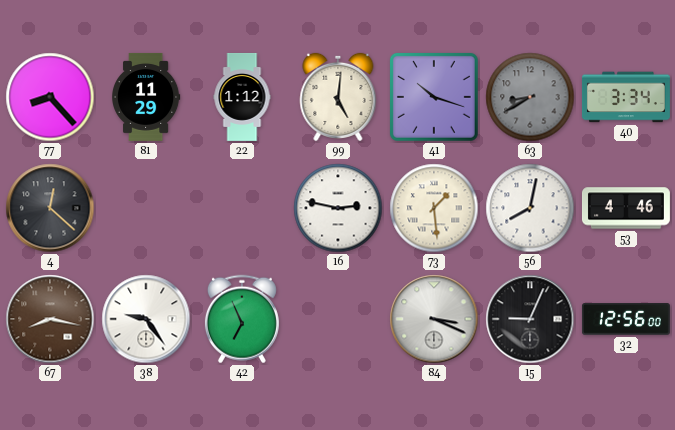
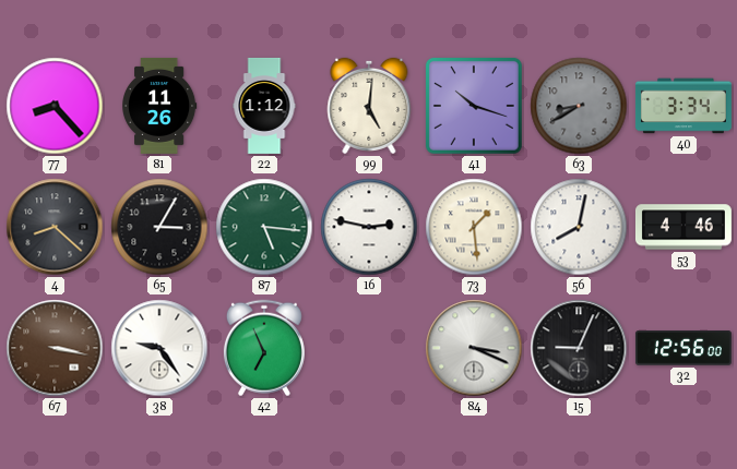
81: 11:29 -> 11:26 (161, 106)
4: 12:22 -> 8:22 (55, 227)
65: none -> 3:05 (159, 227)
87: none -> 5:16 (264, 227)
67: 8:17 -> 3:17 (55, 348)
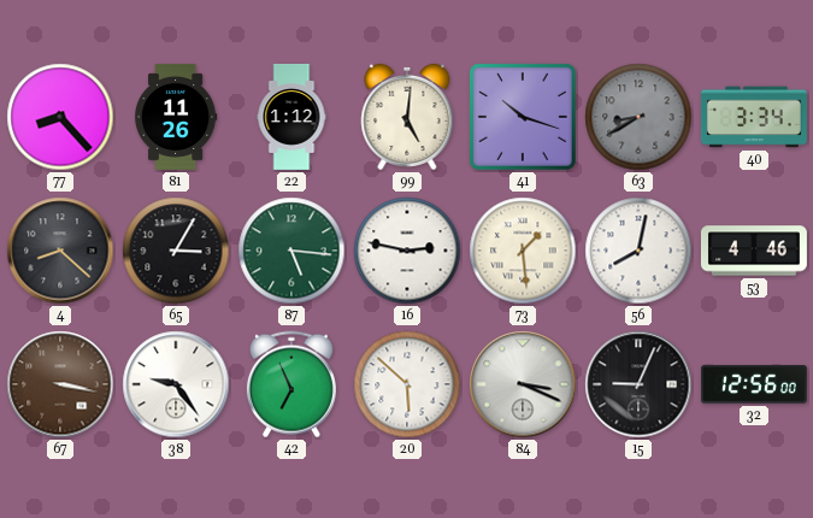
20: none -> 5:52 (407, 384)
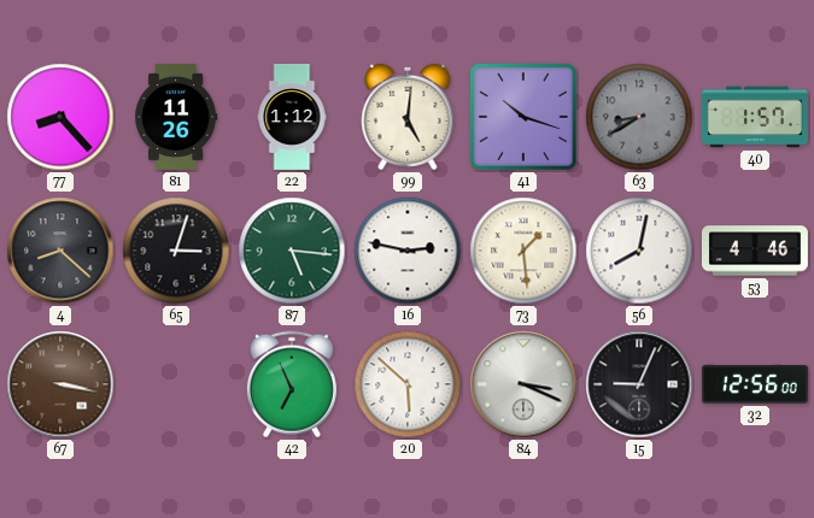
40: 3:34 -> 1:57 (755, 117)
65: 3:05 -> 3:03 (176, 251)
38: 9:24 -> none (176, 384)
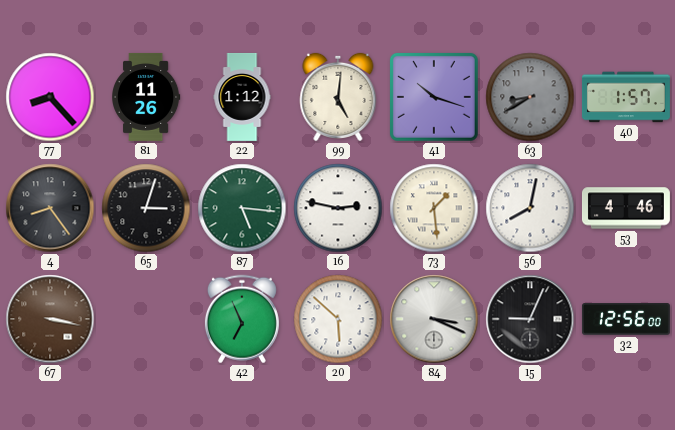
4: 8:22 -> 8:24 (50, 208)
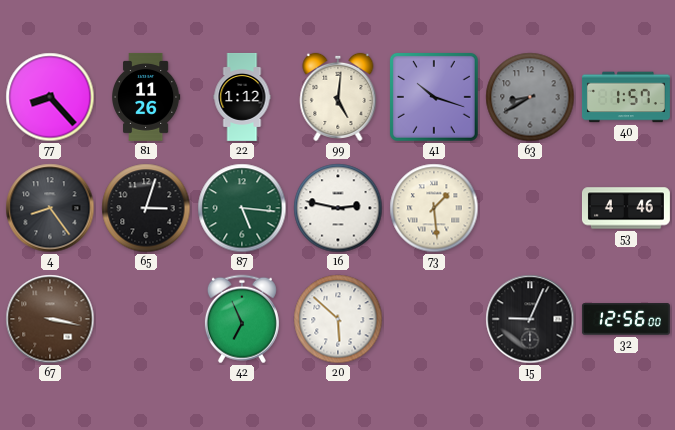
56: 8:02 -> none (530, 208)
84: 3:19 -> none (434, 319)
